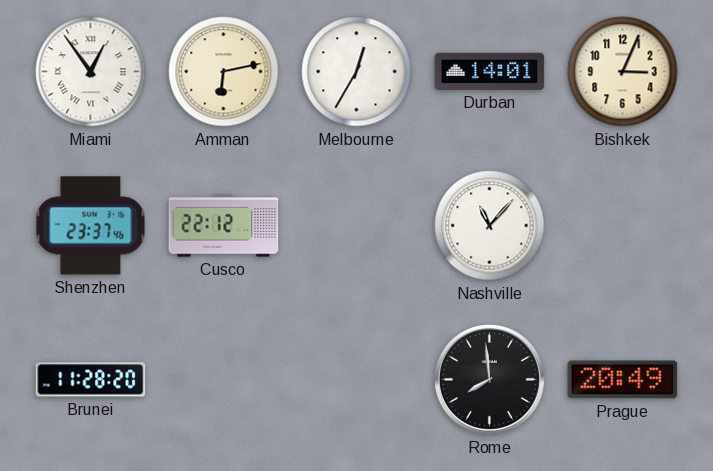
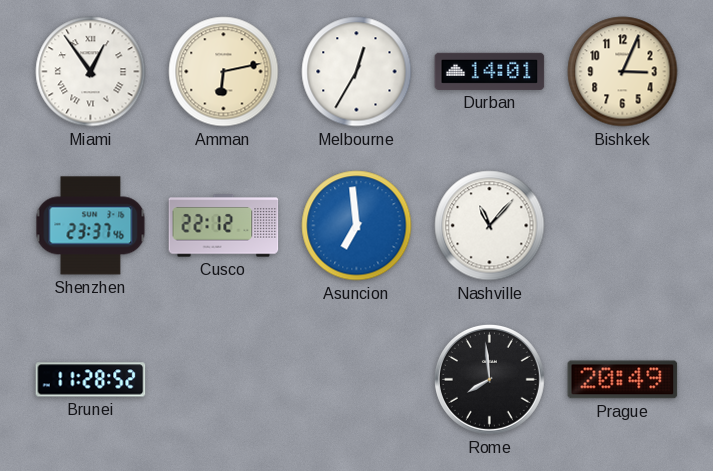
Asuncion: none -> 6:59 (357, 226)
Brunei: 11:28:20 -> 11:28:52 (91, 380)
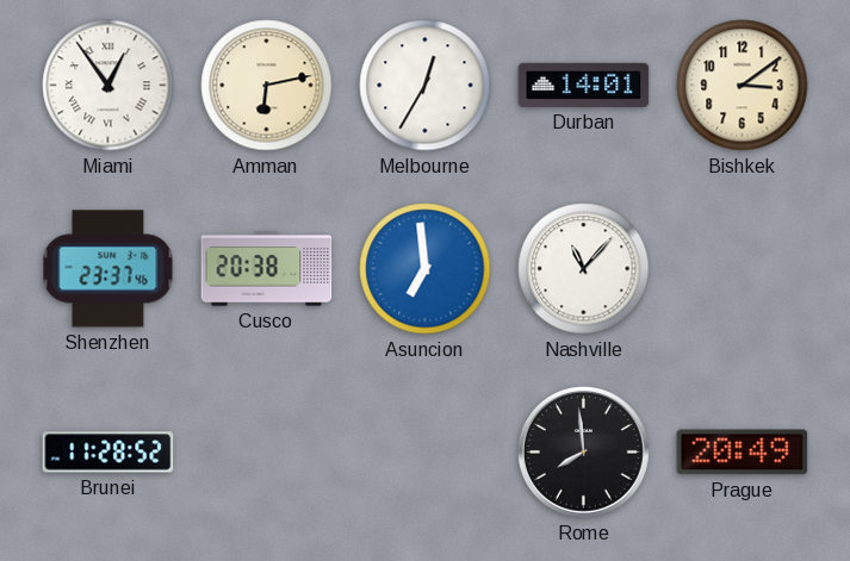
Bishkek: 3:04 -> 3:09 (743, 86)
Cusco: 22:12 -> 20:38 (267, 269)
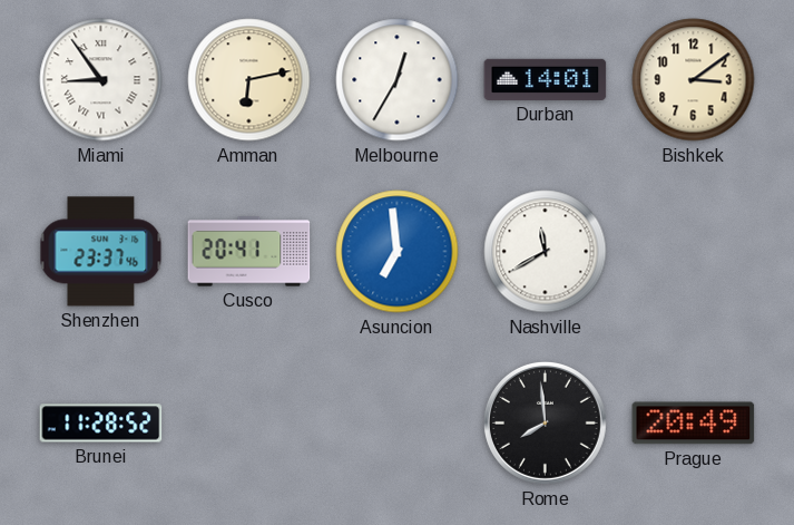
Miami: 12:54 -> 8:54 (101, 80)
Cusco: 20:38 -> 20:41 (249, 252)
Nashville: 11:07 -> 11:40 (546, 252)
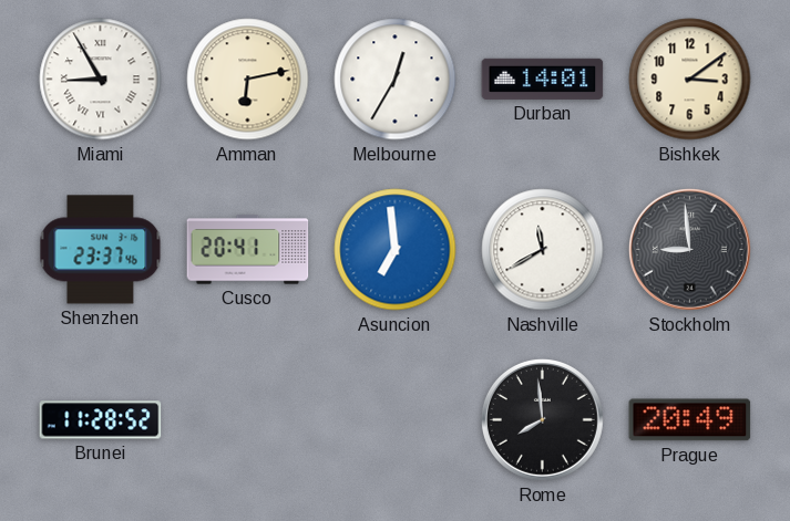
Miami: 8:54 -> 8:55 (101, 80)
Stockholm: none -> 8:59 (689, 249)
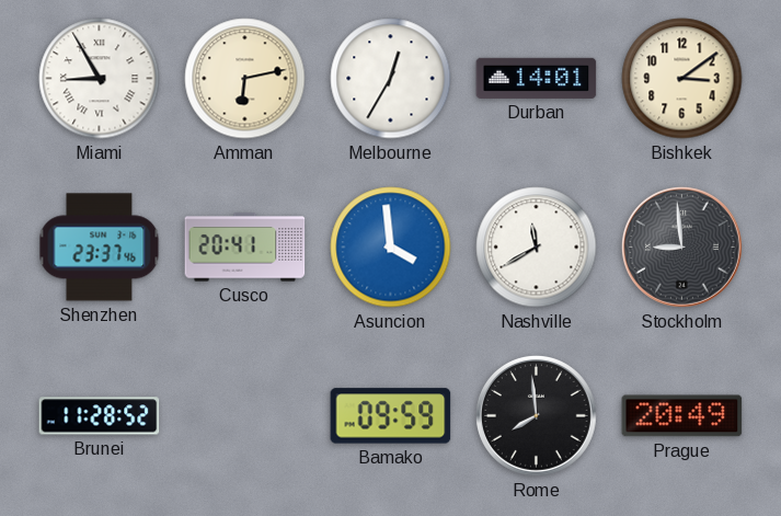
Asuncion: 6:59 -> 3:59 (391, 248)
Bamako: none -> 09:59 (391, 416)
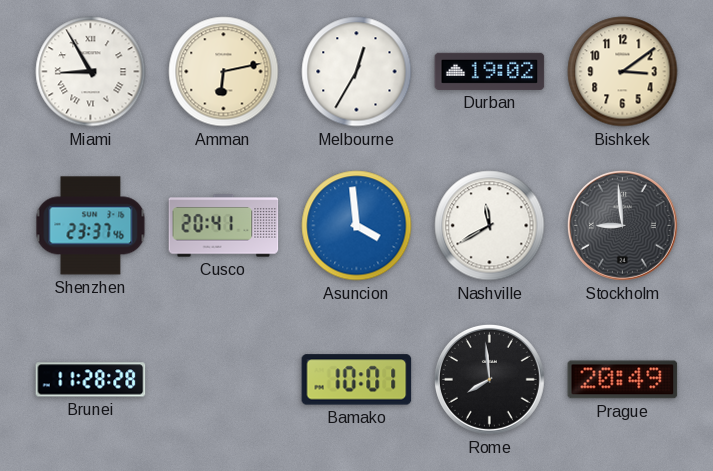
Durban: 14:01 -> 19:02 (490, 71)
Brunei: 11:28:52 -> 11:28:28 (91, 380)
Bamako: 09:59 -> 10:01 (357, 380)
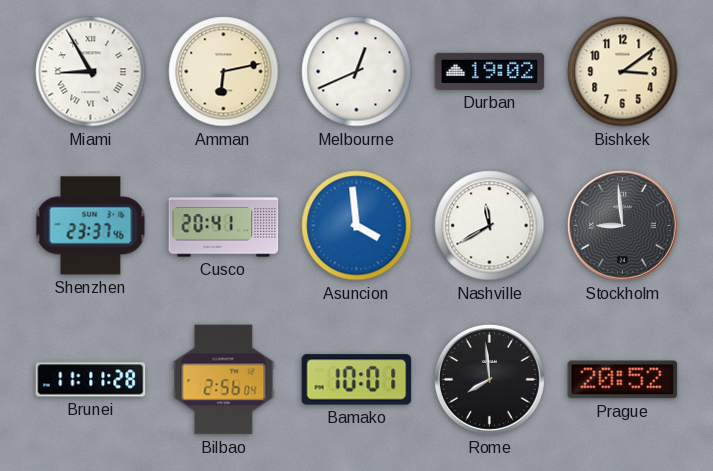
Melbourne: 12:35 -> 12:41 (357, 72)
Brunei: 11:28 -> 11:11 (91, 380)
Bilbao: none -> 2:56 (224, 380)
Prague: 20:49 -> 20:52 (623, 380)
